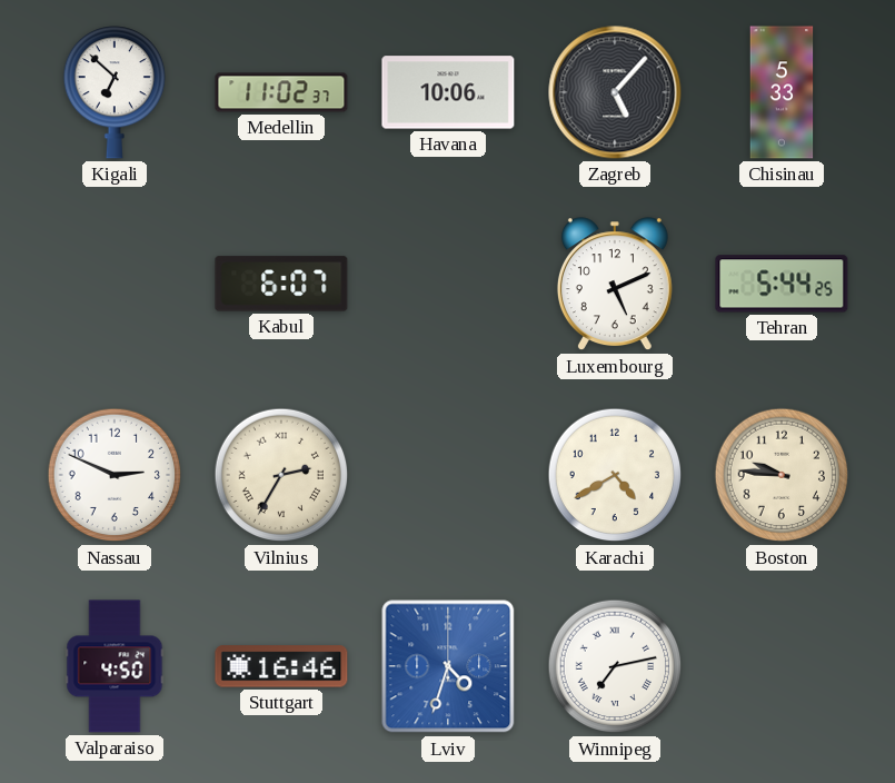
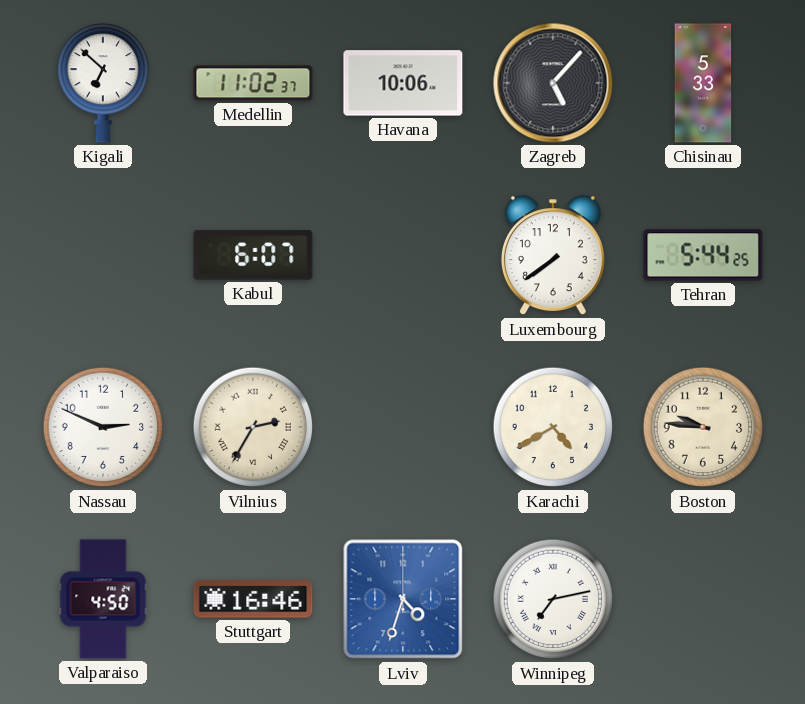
Luxembourg: 5:11 -> 7:39 (553, 256)
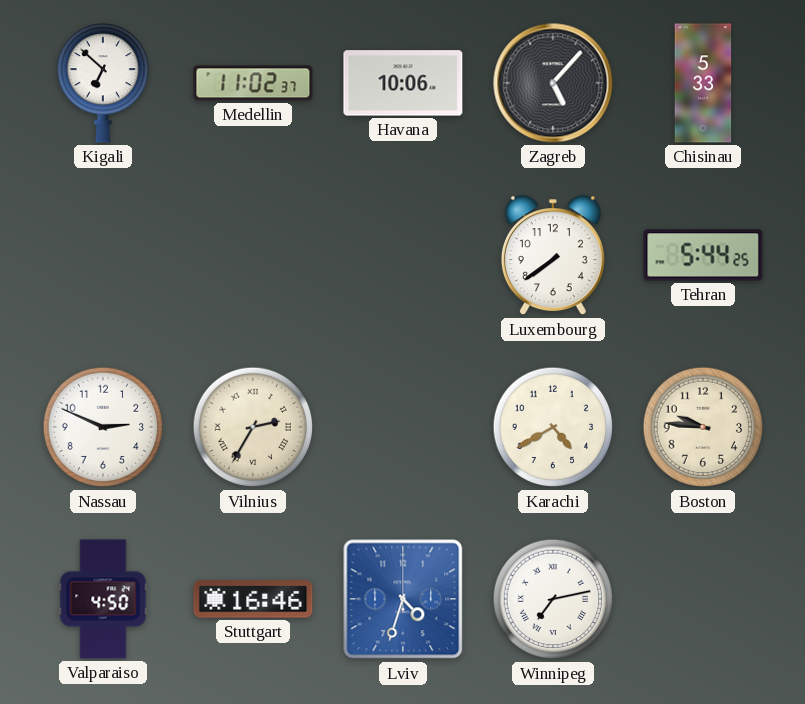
Kabul: 6:07 -> none (253, 255)
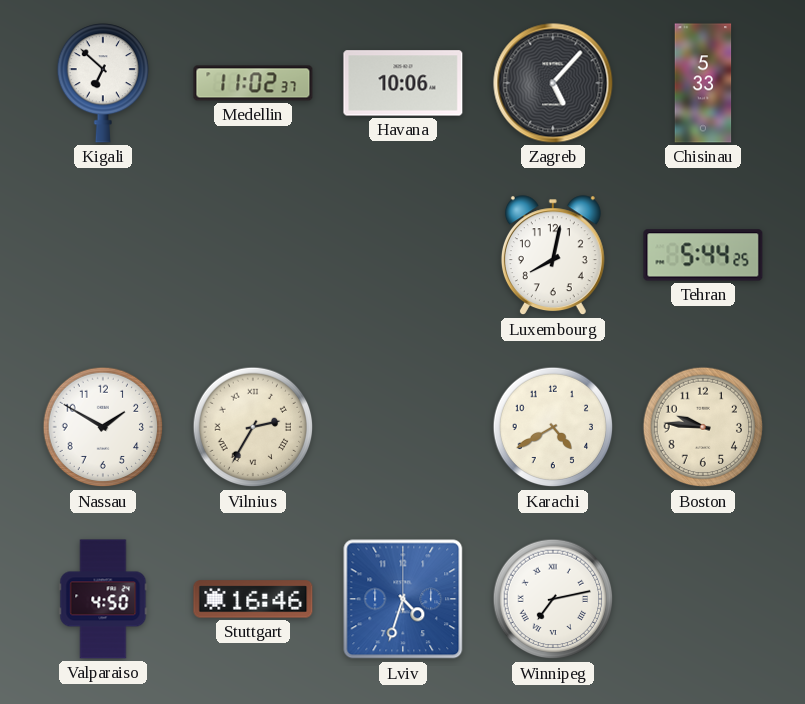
Luxembourg: 7:39 -> 8:02 (553, 256)
Nassau: 2:49 -> 1:50 (103, 427)
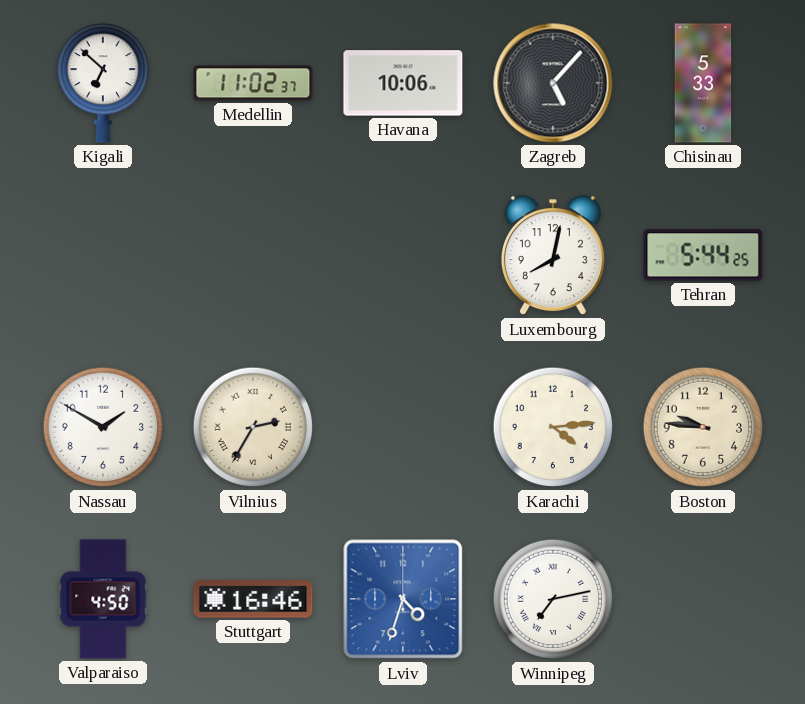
Karachi: 4:40 -> 4:14 (553, 427)
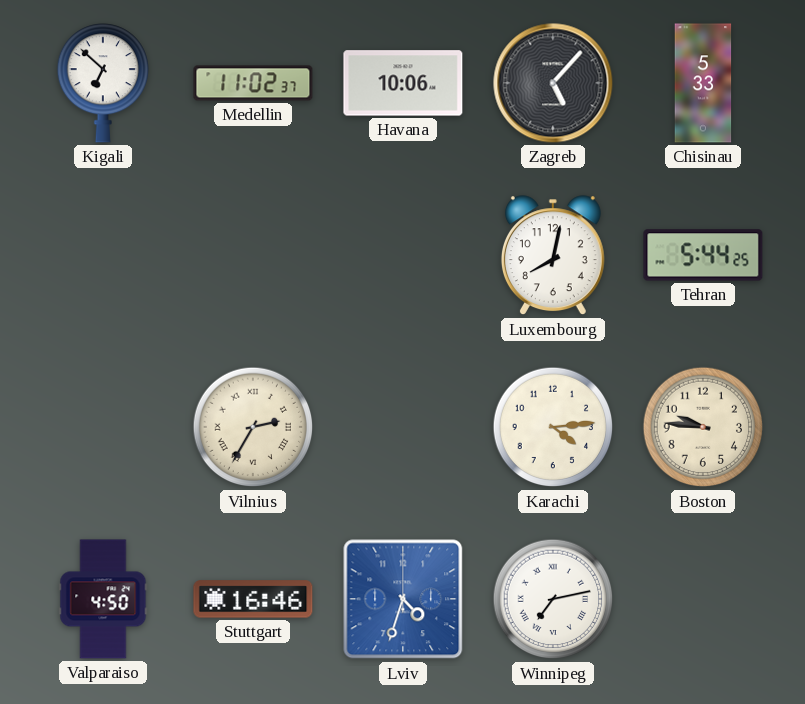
Nassau: 1:50 -> none (103, 427)
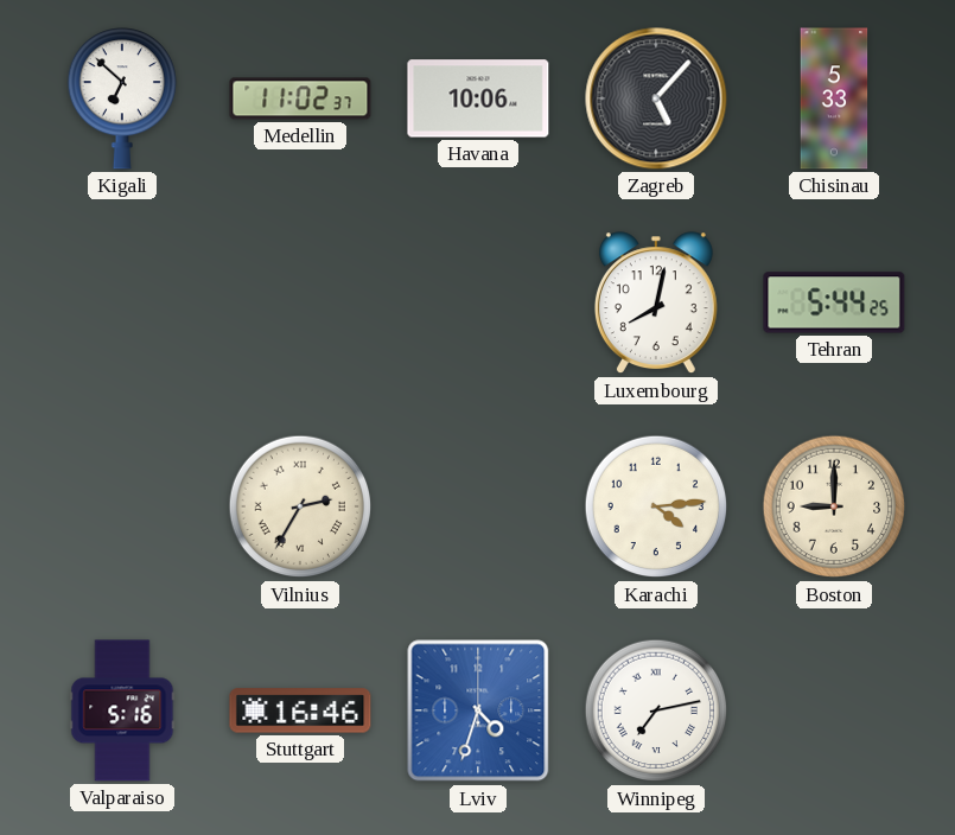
Boston: 9:46 -> 9:00 (834, 506)
Valparaiso: 4:50 -> 5:16 (122, 710)
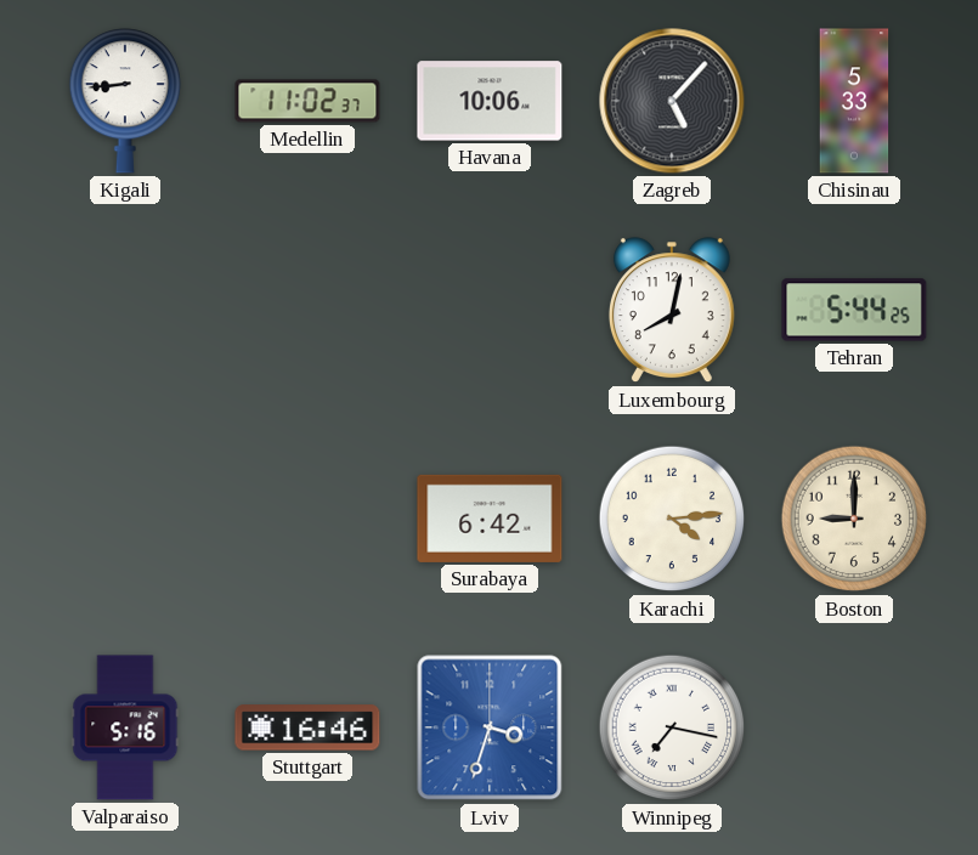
Kigali: 6:52 -> 8:44 (124, 101)
Vilnius: 2:35 -> none (300, 506)
Surabaya: none -> 6:42 (490, 519)
Lviv: 4:33 -> 3:33 (490, 727)
Winnipeg: 7:13 -> 7:17 (672, 727)
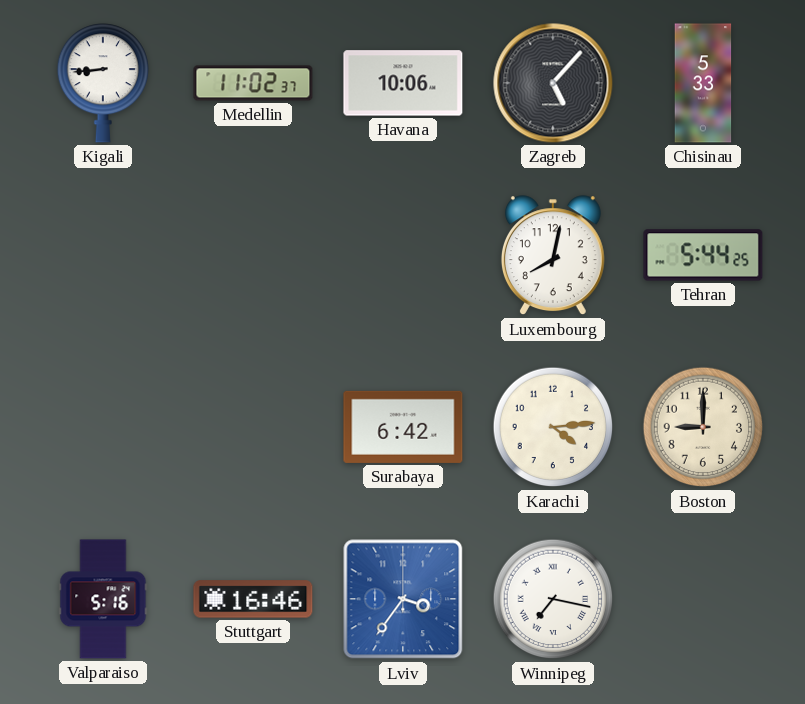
Lviv: 3:33 -> 3:36 (403, 599)
